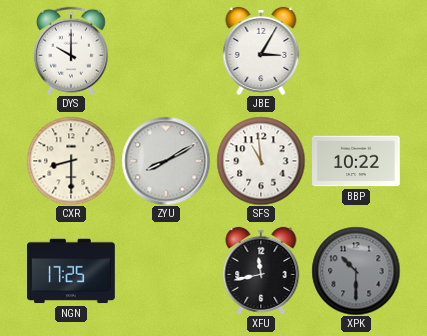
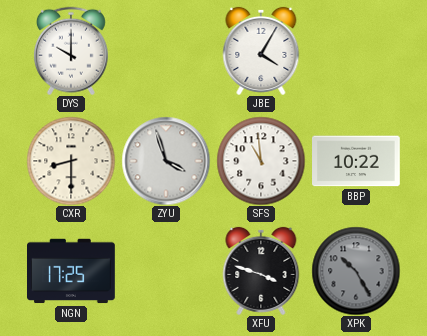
JBE: 3:05 -> 4:05 (261, 51)
ZYU: 8:10 -> 3:57 (166, 161)
XFU: 11:43 -> 3:48 (261, 271)
XPK: 10:30 -> 10:25 (356, 271)
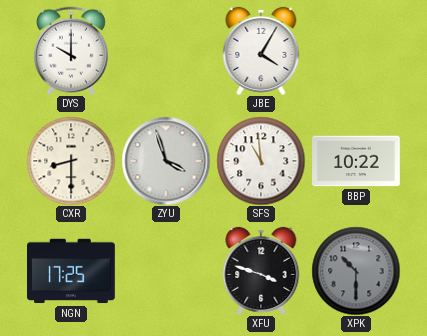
XPK: 10:25 -> 10:30 (356, 271)
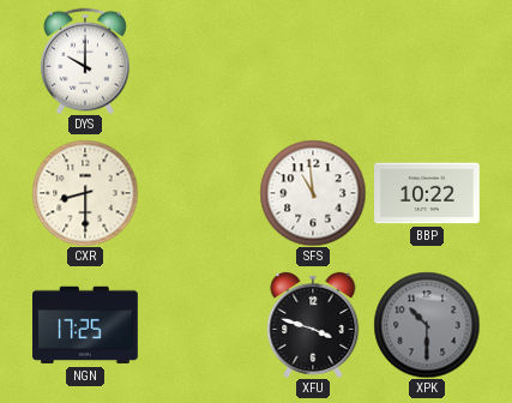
JBE: 4:05 -> none (261, 51)
ZYU: 3:57 -> none (166, 161)
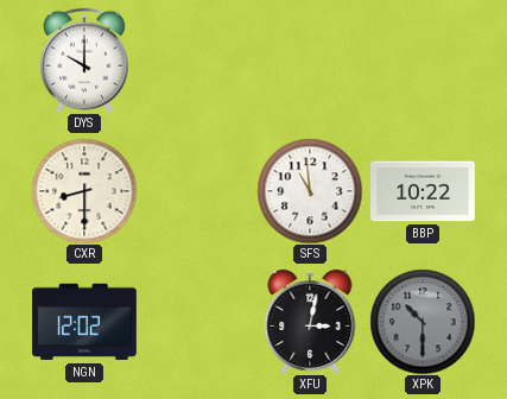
NGN: 17:25 -> 12:02 (85, 322)
XFU: 3:48 -> 3:02 (310, 322)
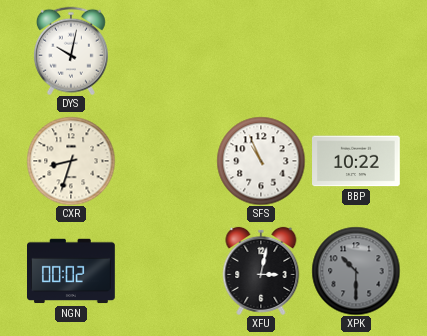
DYS: 10:00 -> 10:02 (71, 51)
CXR: 8:30 -> 8:33 (71, 161)
SFS: 10:59 -> 10:56 (261, 161)
NGN: 12:02 -> 00:02 (72, 271)
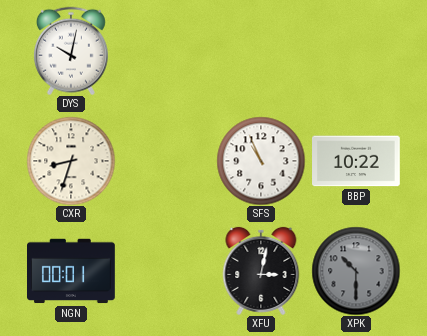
NGN: 00:02 -> 00:01 (72, 271)
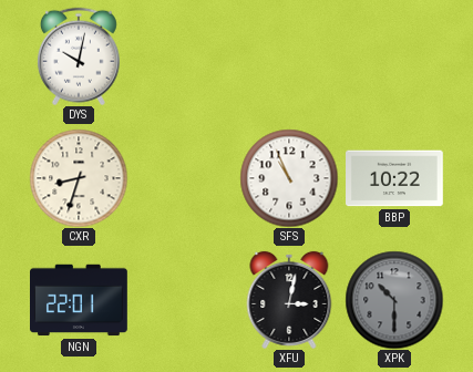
NGN: 00:01 -> 22:01 (80, 300)
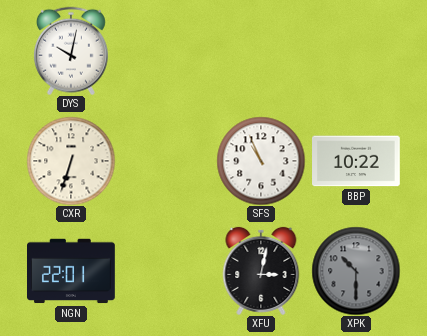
CXR: 8:33 -> 6:33 (71, 161)
